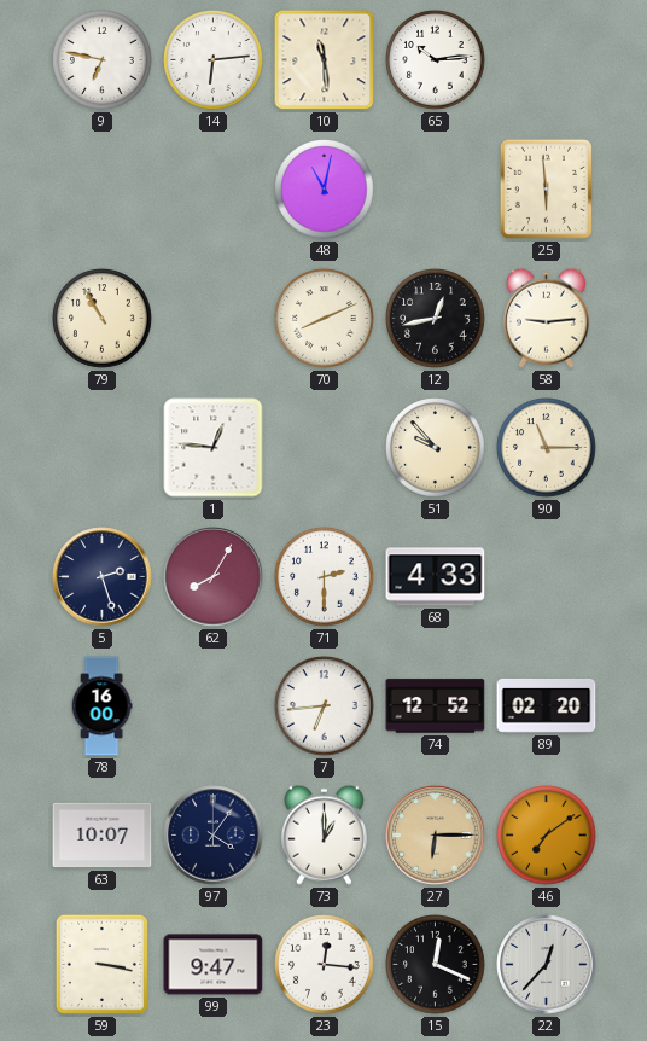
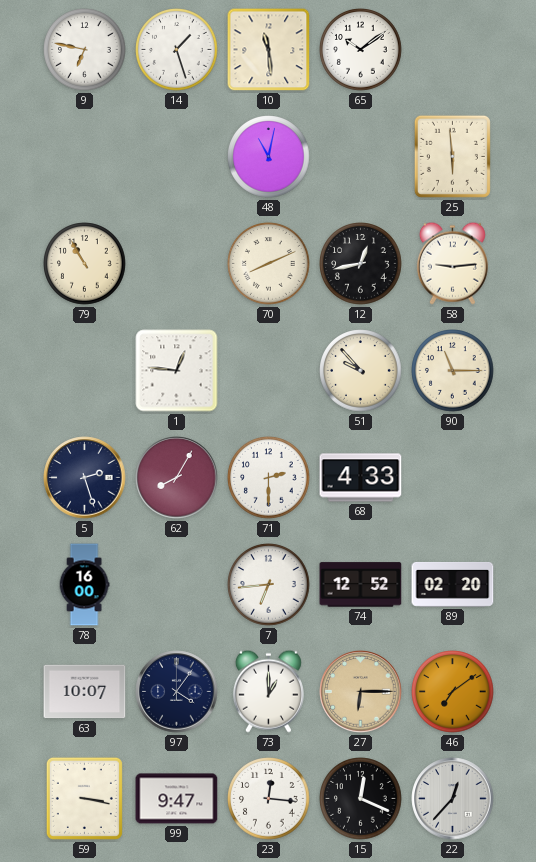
14: 6:14 -> 1:27 (177, 50)
65: 10:14 -> 10:09 (361, 50)
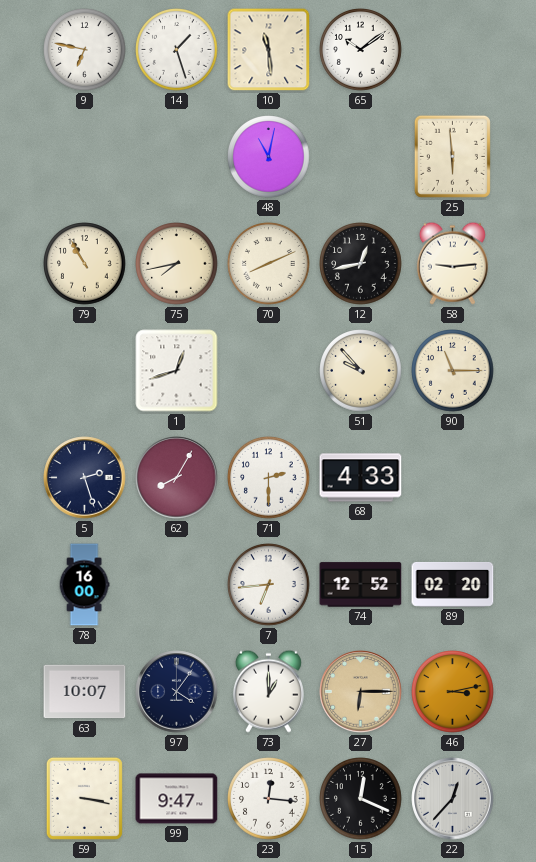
75: none -> 7:43 (177, 264)
1: 12:46 -> 12:42 (177, 371)
46: 7:09 -> 3:13 (453, 692)
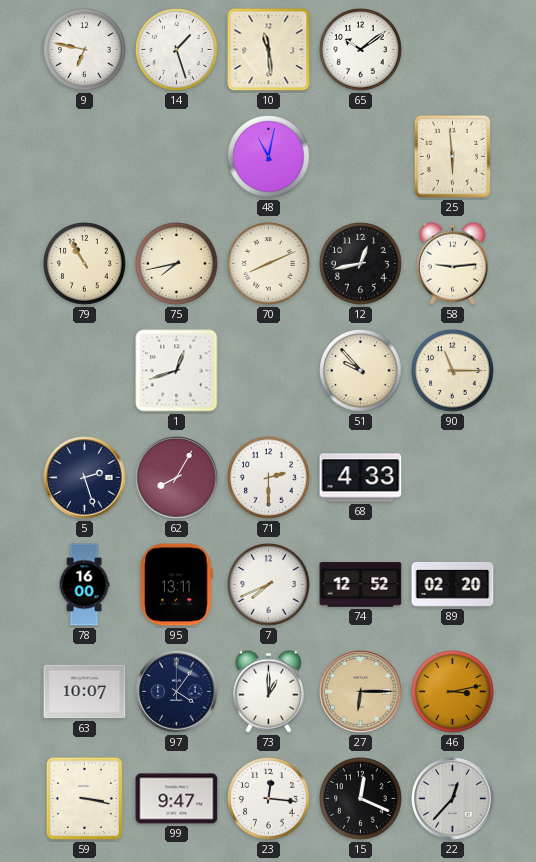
95: none -> 13:11 (177, 585)
7: 6:44 -> 7:41 (269, 585)
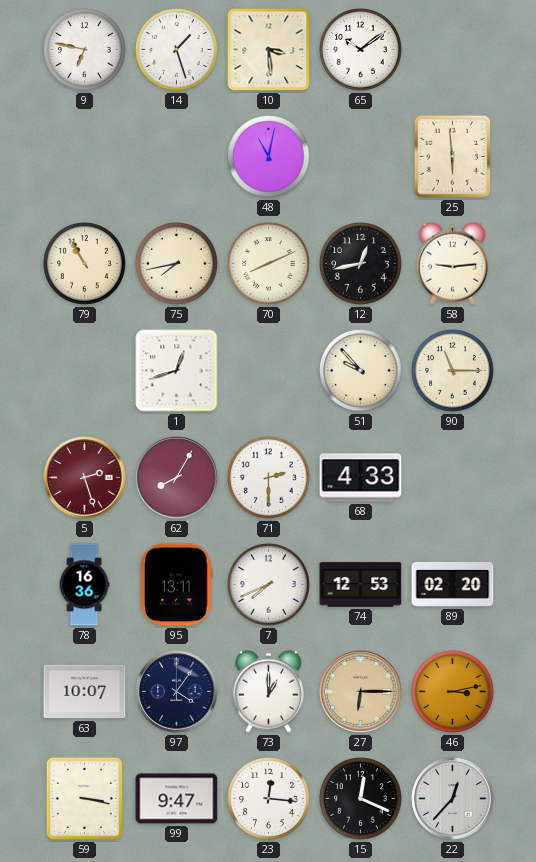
10: 11:29 -> 3:29 (269, 50)
5 dial: navy -> burgundy (85, 478)
78: 16:00 -> 16:36 (84, 585)
74: 12:52 -> 12:53 (361, 585)
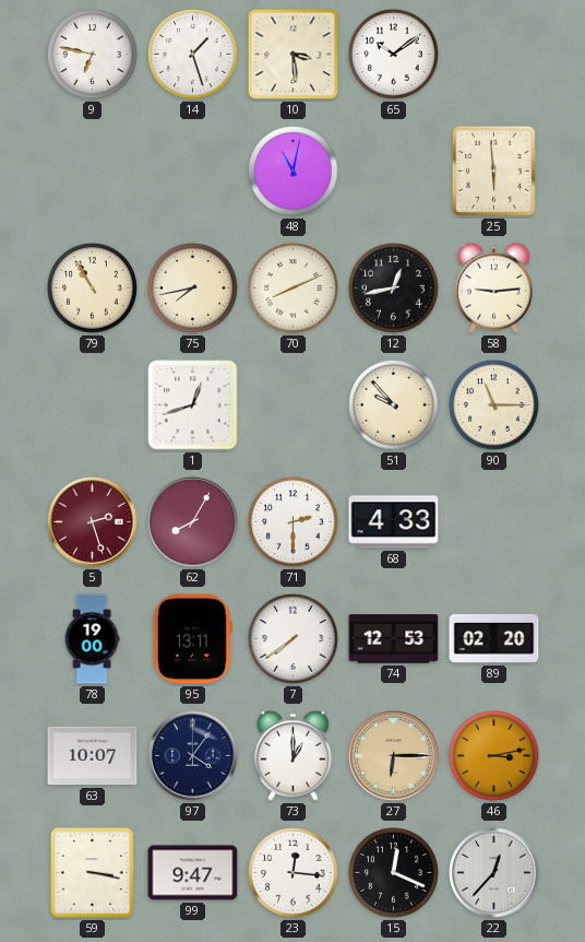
78: 16:36 -> 19:00 (92, 639)
7: 7:41 -> 7:39 (294, 639)
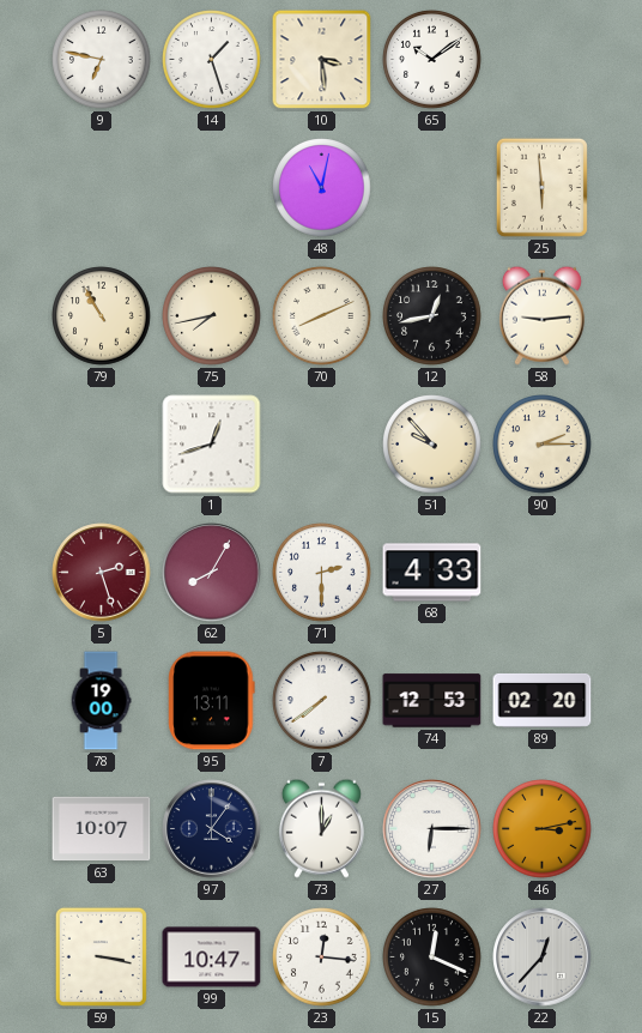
90: 11:15 -> 2:15 (543, 445)
27 dial: champagne -> white (432, 829)
99: 9:47 -> 10:47 (212, 958)
